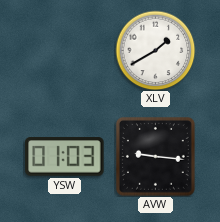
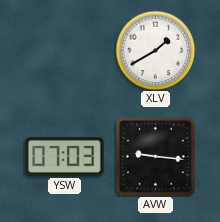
YSW: 01:03 -> 07:03 (65, 157)
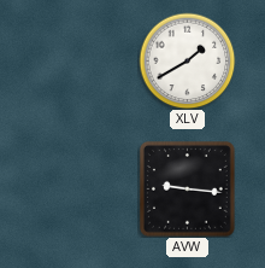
YSW: 07:03 -> none (65, 157)
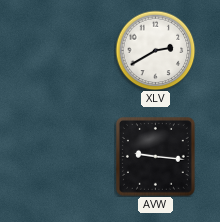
XLV: 1:40 -> 2:40 (155, 50)
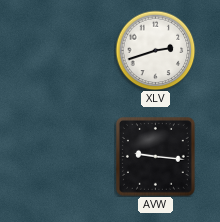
XLV: 2:40 -> 2:42 (155, 50)
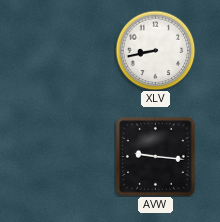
XLV: 2:42 -> 8:43 (155, 50)
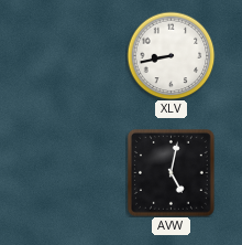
AVW: 9:16 -> 5:02 (170, 172)
